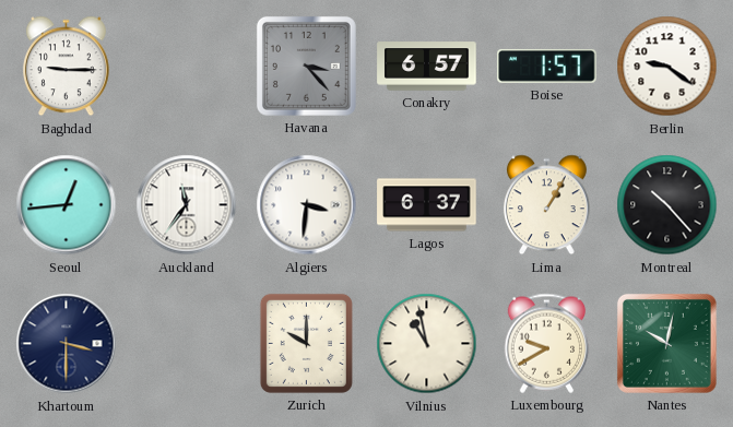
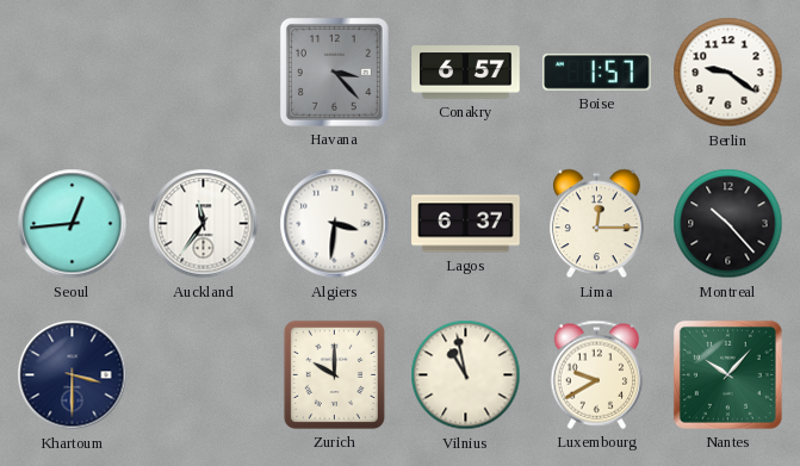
Baghdad: 9:15 -> none (66, 67)
Lima: 1:05 -> 12:15 (596, 224)
Nantes: 10:02 -> 10:07 (727, 374)
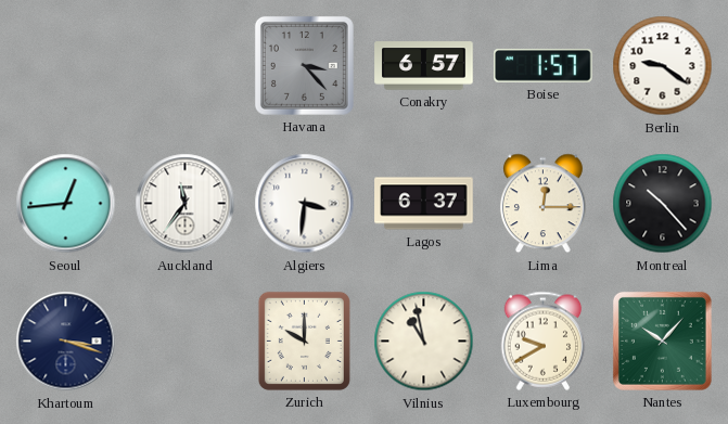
Khartoum: 3:30 -> 3:18 (66, 342)
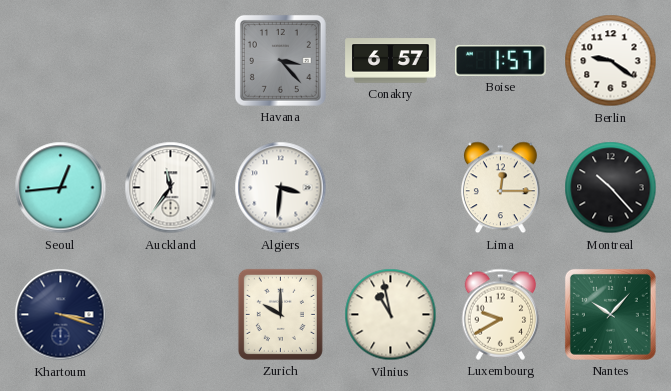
Lagos: 6:37 -> none (424, 204)
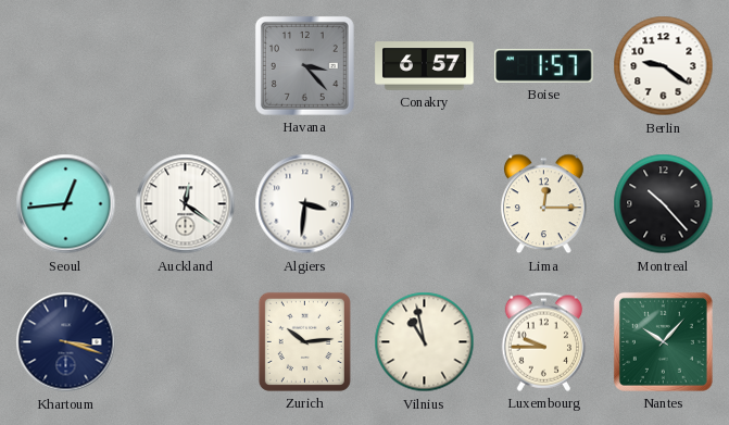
Auckland: 11:36 -> 12:21 (186, 204)
Zurich: 10:00 -> 10:14 (304, 341)
Luxembourg: 9:40 -> 9:45 (544, 341)
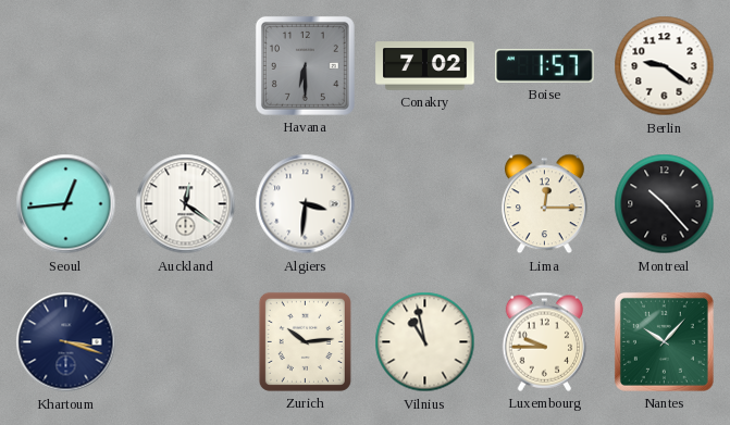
Havana: 3:23 -> 6:30 (305, 65)
Conakry: 6:57 -> 7:02 (425, 66)
